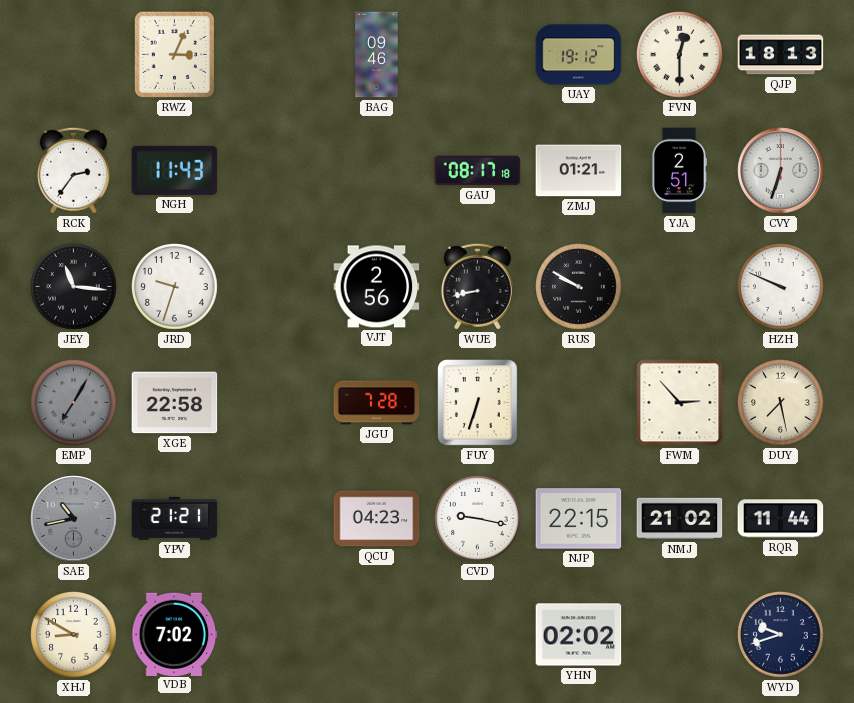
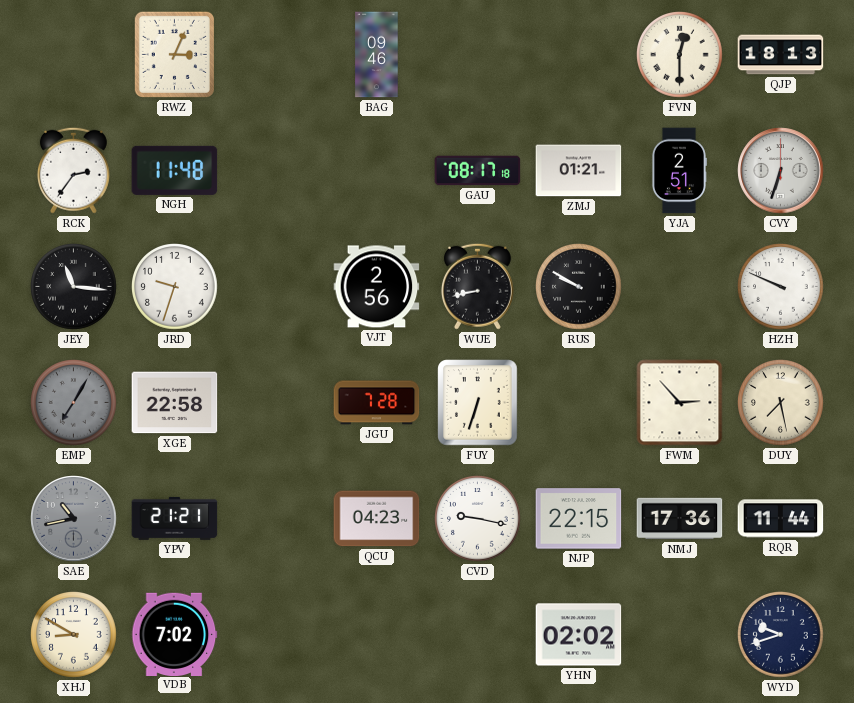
UAY: 19:12 -> none (579, 55)
NGH: 11:43 -> 11:48 (175, 170)
NMJ: 21:02 -> 17:36 (680, 519)
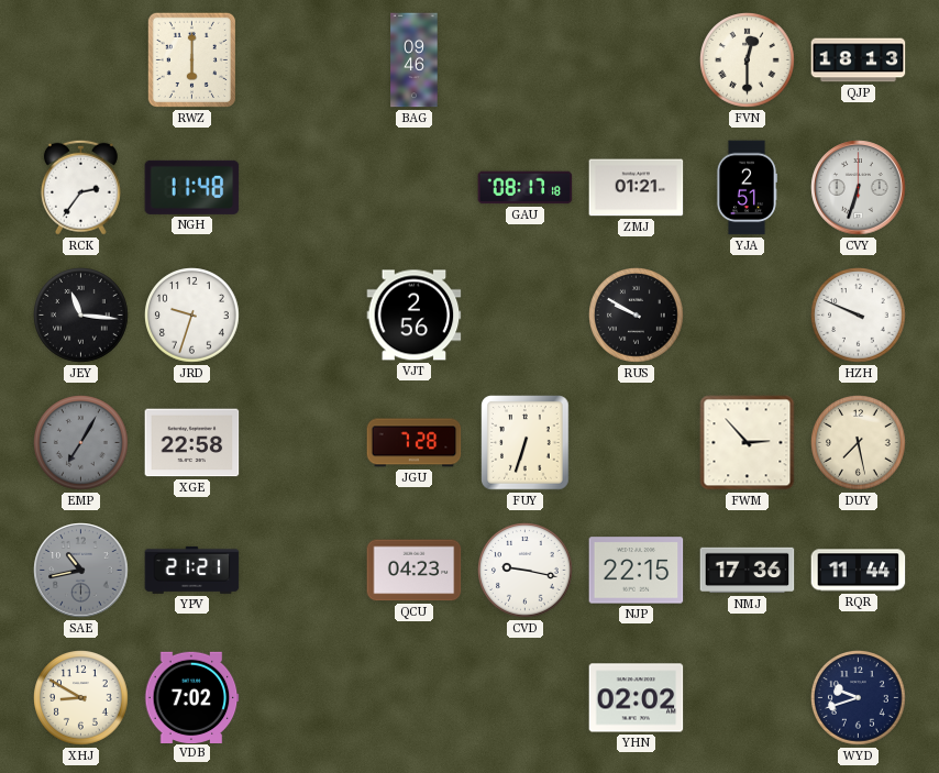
RWZ: 3:04 -> 6:00 (191, 59)
WUE: 8:43 -> none (477, 286)
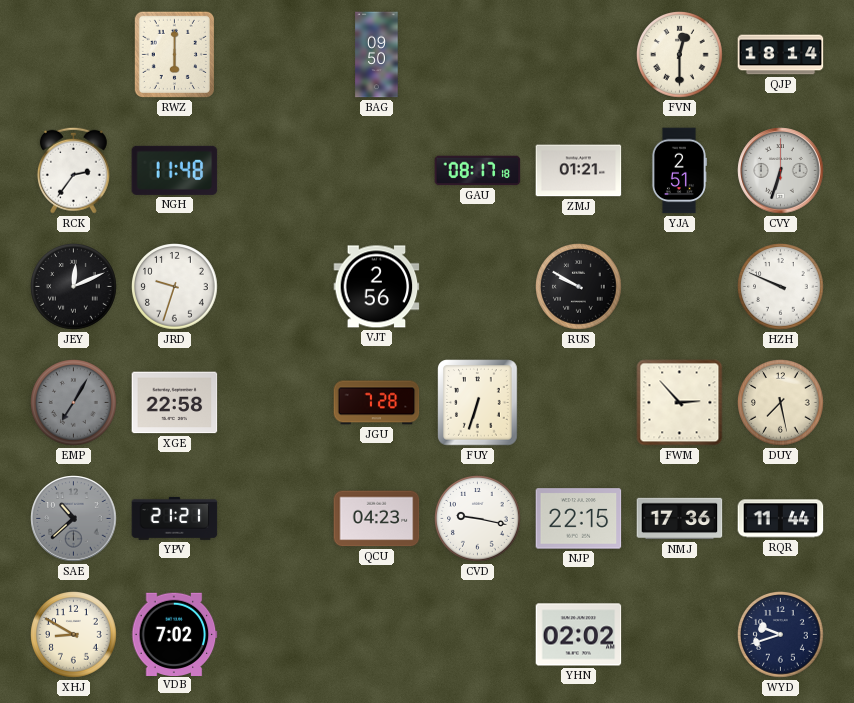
BAG: 09:46 -> 09:50 (377, 55)
QJP: 18:13 -> 18:14 (781, 55)
JEY: 11:16 -> 12:11 (74, 287)
SAE: 10:43 -> 10:38 (74, 519)
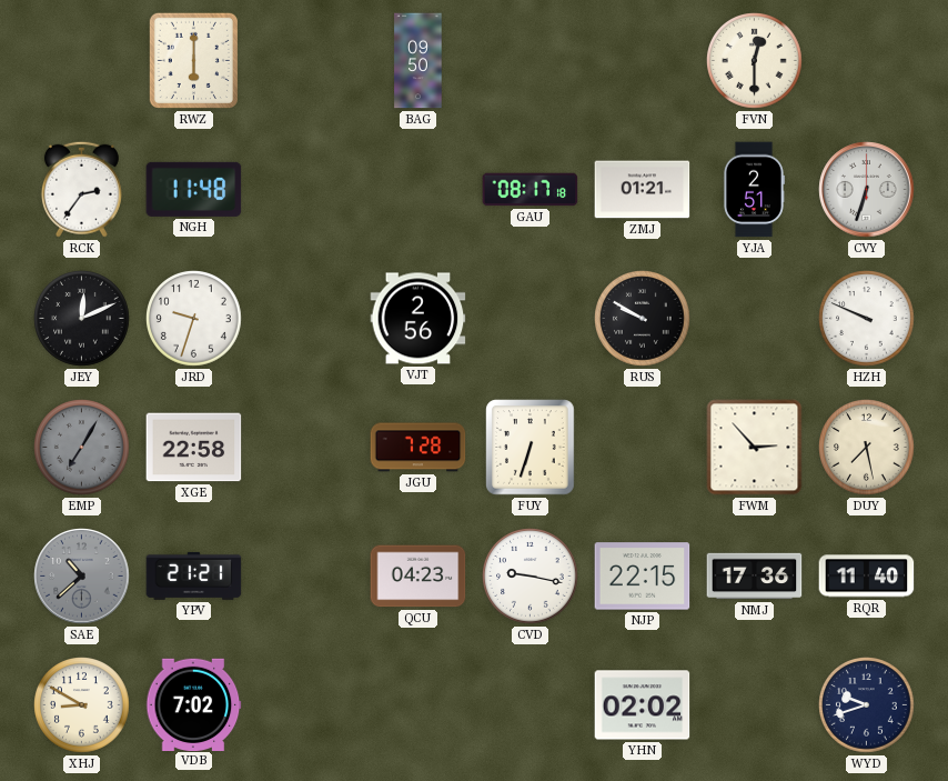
QJP: 18:14 -> none (781, 55)
RQR: 11:44 -> 11:40 (867, 577)
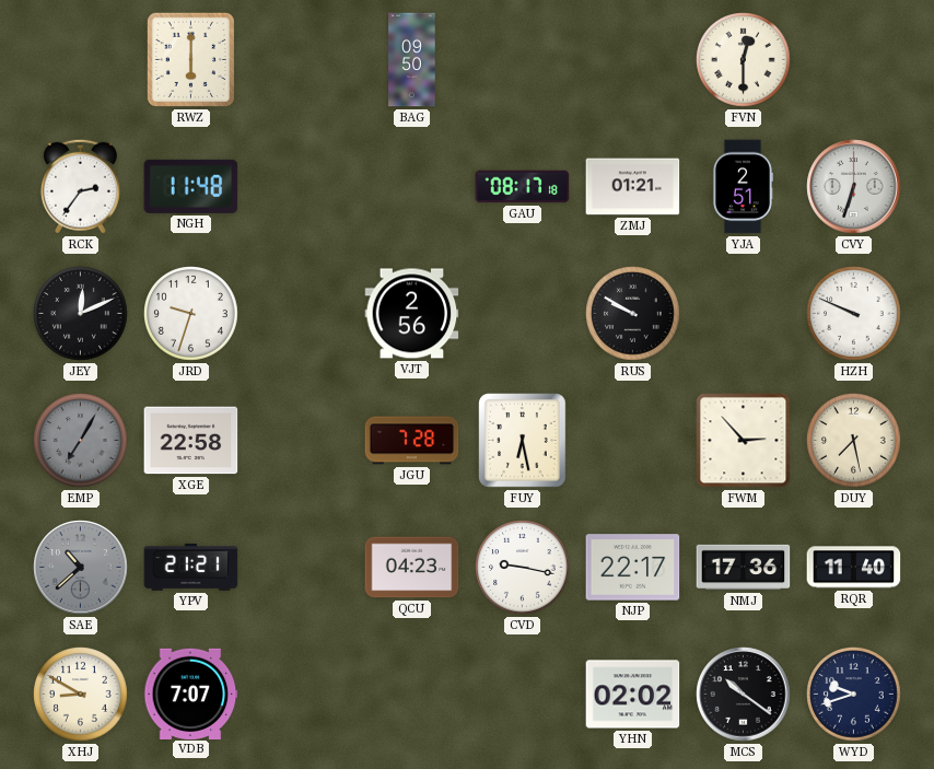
FUY: 6:33 -> 6:28 (523, 441)
NJP: 22:15 -> 22:17 (633, 568)
VDB: 7:02 -> 7:07 (191, 694)
MCS: none -> 10:21 (744, 695)
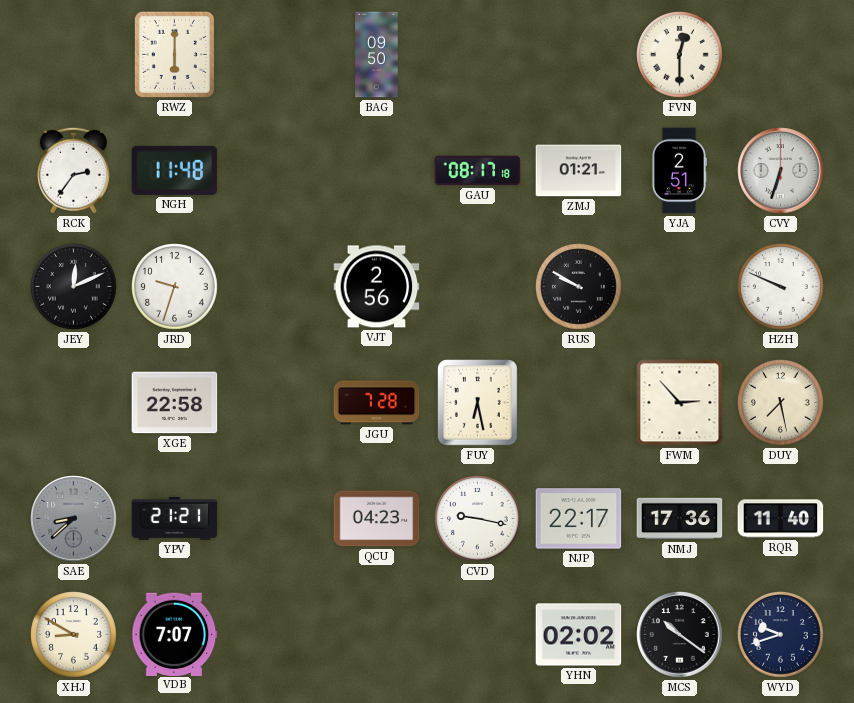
EMP: 7:05 -> none (81, 441)
SAE: 10:38 -> 8:38 (74, 519)
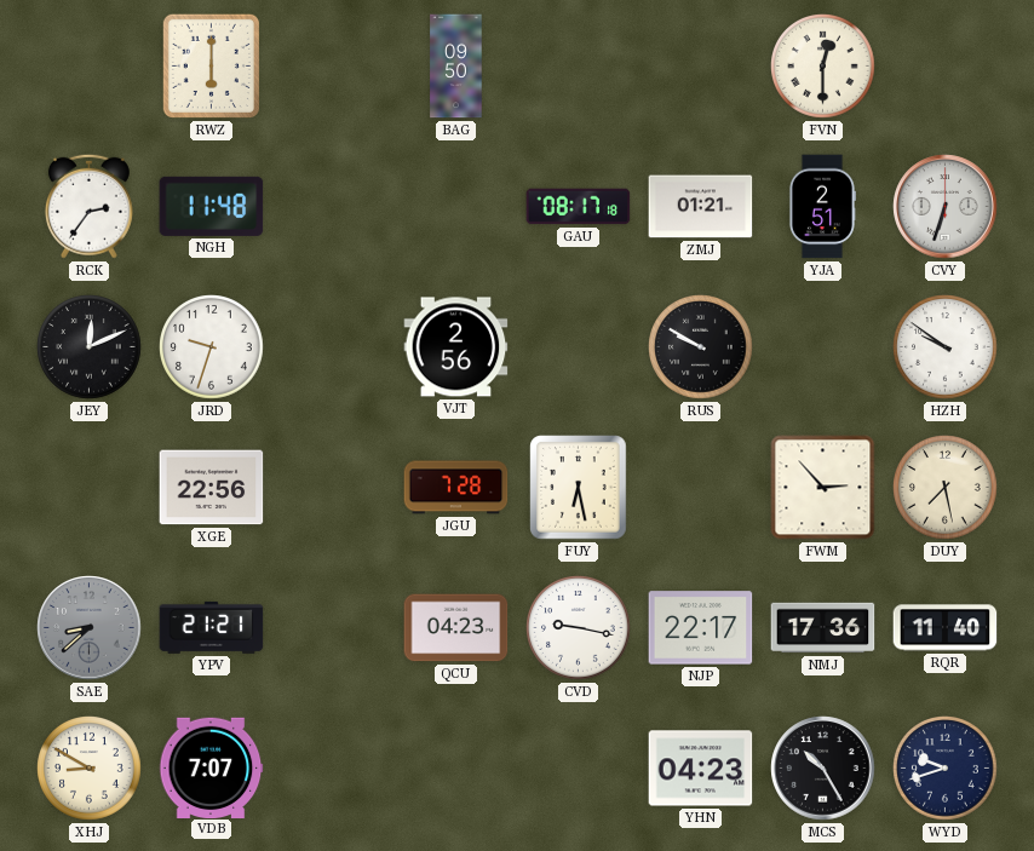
HZH: 9:49 -> 9:51 (946, 347)
XGE: 22:58 -> 22:56 (212, 488)
YHN: 02:02 -> 04:23 (701, 769)
MCS: 10:21 -> 10:25 (823, 769)
